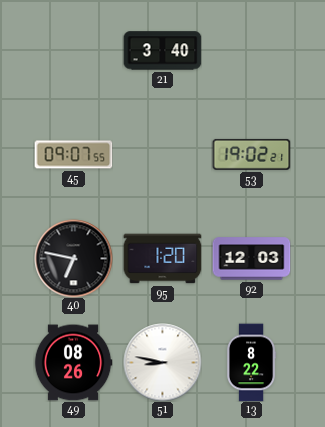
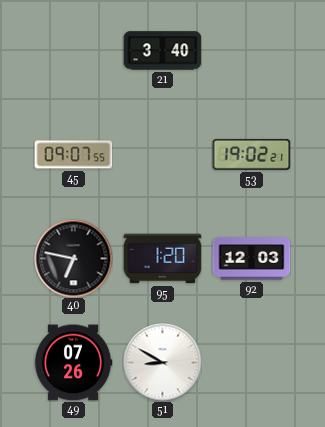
49: 08:26 -> 07:26 (73, 363)
51: 8:47 -> 8:50 (162, 362)
13: 8:22 -> none (251, 362)
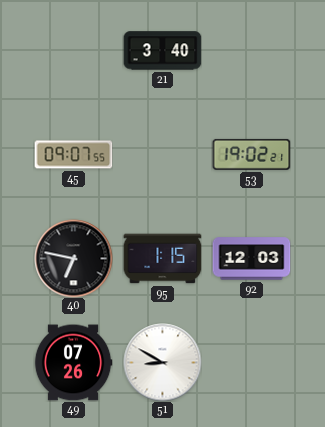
95: 1:20 -> 1:15 (162, 259)
